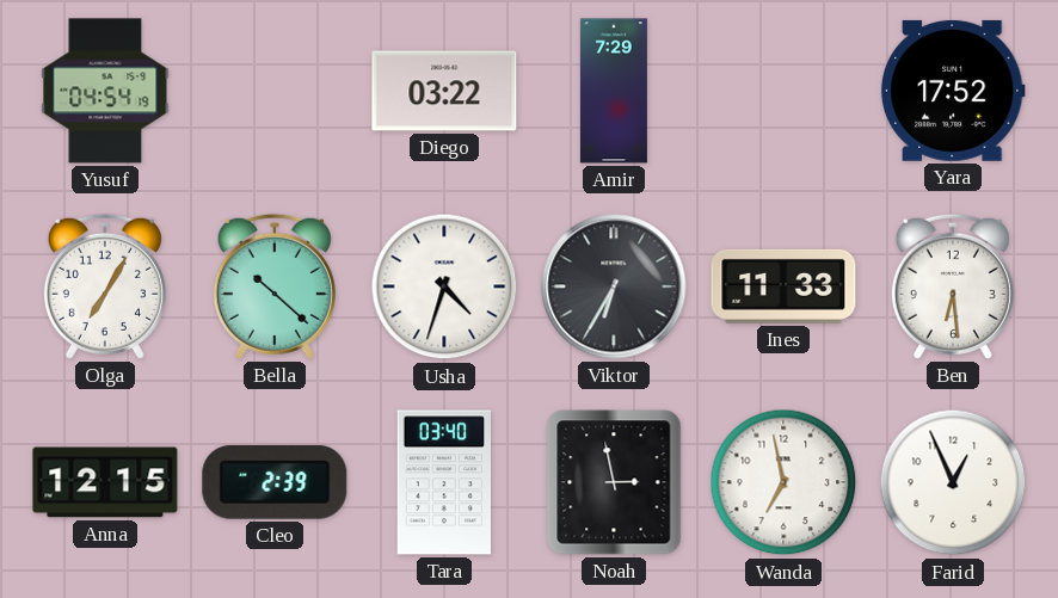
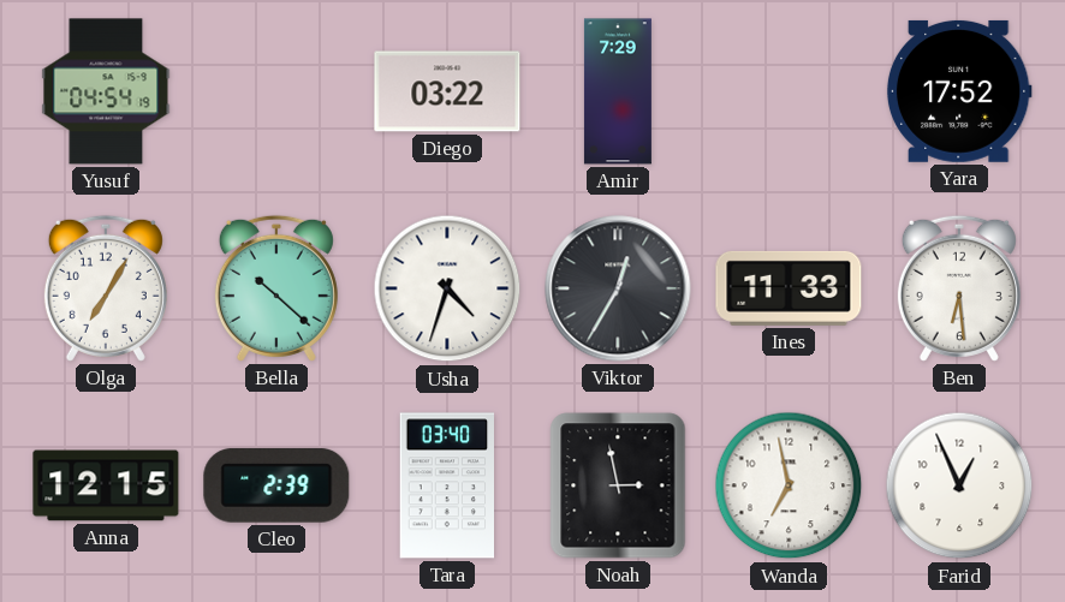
Viktor: 6:35 -> 12:35 (618, 288)
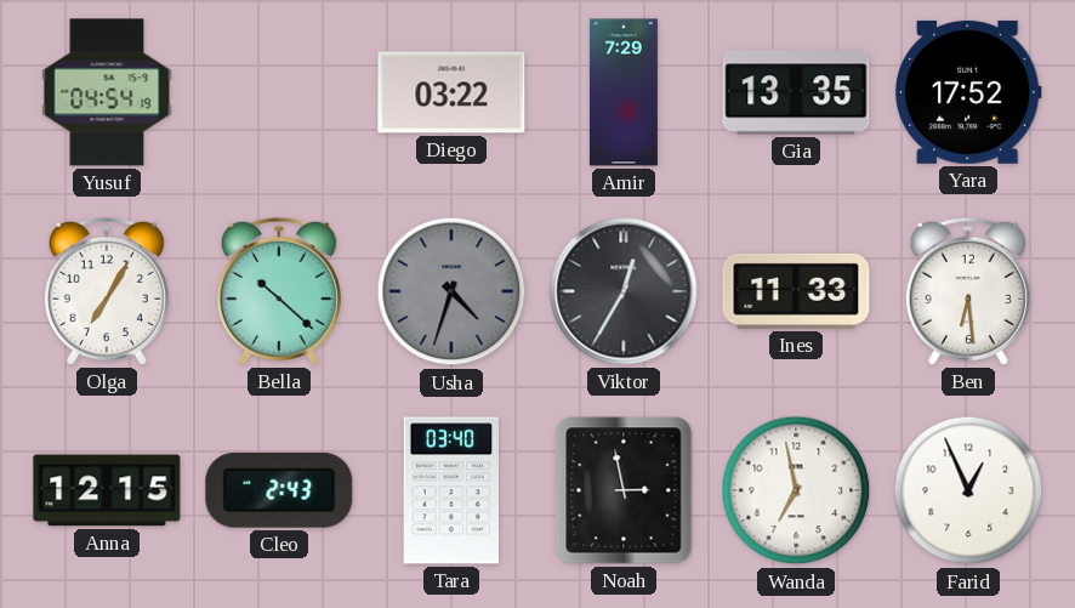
Gia: none -> 13:35 (796, 92)
Usha dial: white -> grey (451, 291)
Cleo: 2:39 -> 2:43 (279, 490)
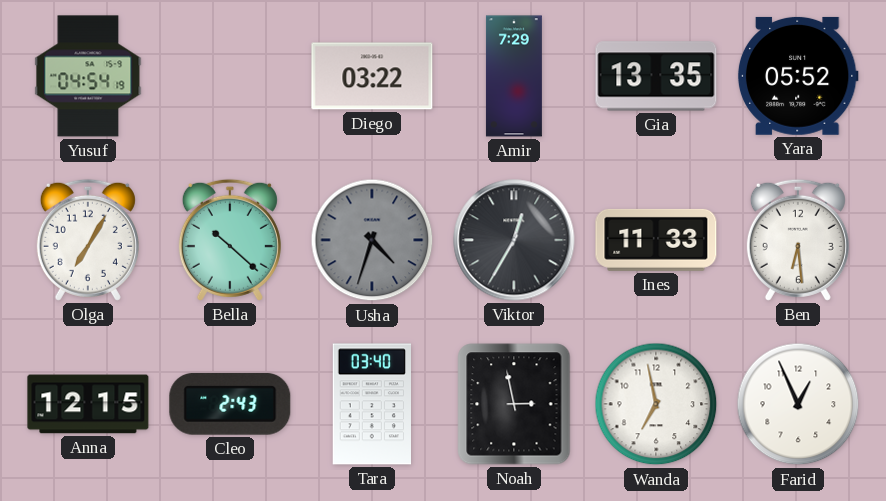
Yara: 17:52 -> 05:52 (798, 76)
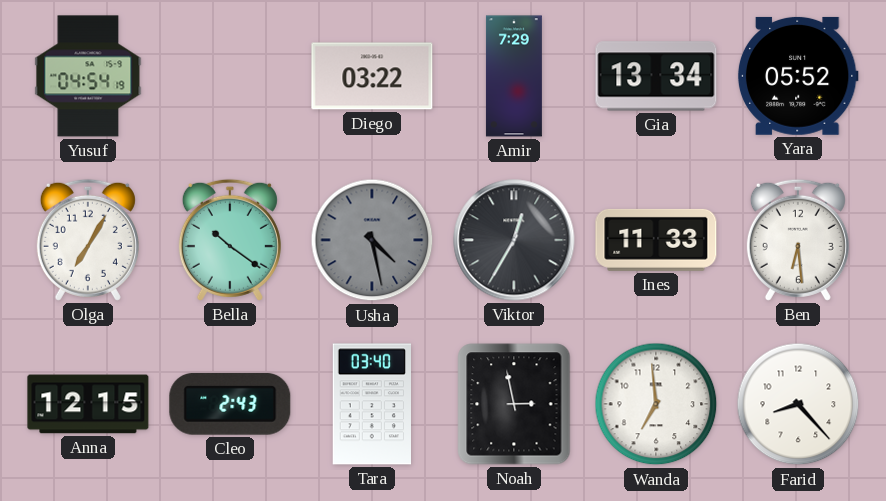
Gia: 13:35 -> 13:34 (656, 76)
Bella: 10:22 -> 10:21 (230, 240)
Usha: 4:33 -> 4:28 (372, 240)
Wanda: 6:58 -> 6:59 (656, 404)
Farid: 12:56 -> 8:23 (798, 404)
